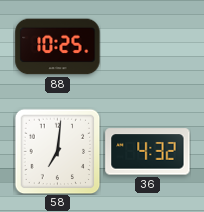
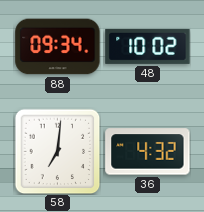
88: 10:25 -> 09:34 (58, 47)
48: none -> 10:02 (148, 46)
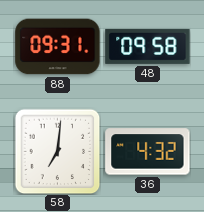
88: 09:34 -> 09:31 (58, 47)
48: 10:02 -> 09:58 (148, 46)
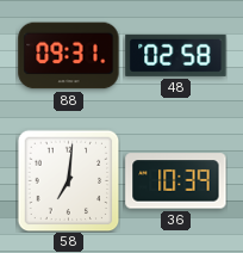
48: 09:58 -> 02:58 (176, 55)
36: 4:32 -> 10:39 (176, 181)
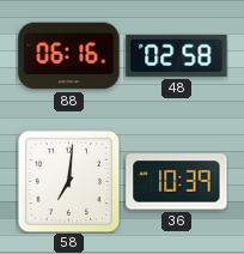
88: 09:31 -> 06:16 (69, 56)
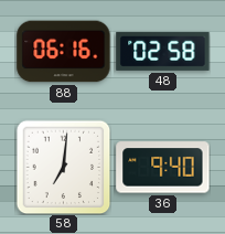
36: 10:39 -> 9:40 (163, 168)
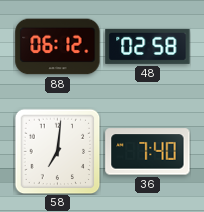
88: 06:16 -> 06:12 (58, 47)
36: 9:40 -> 7:40 (148, 152)
